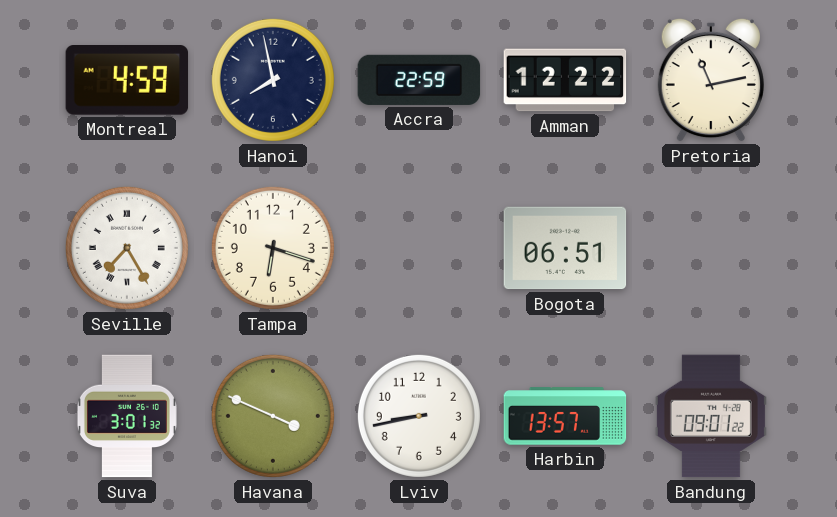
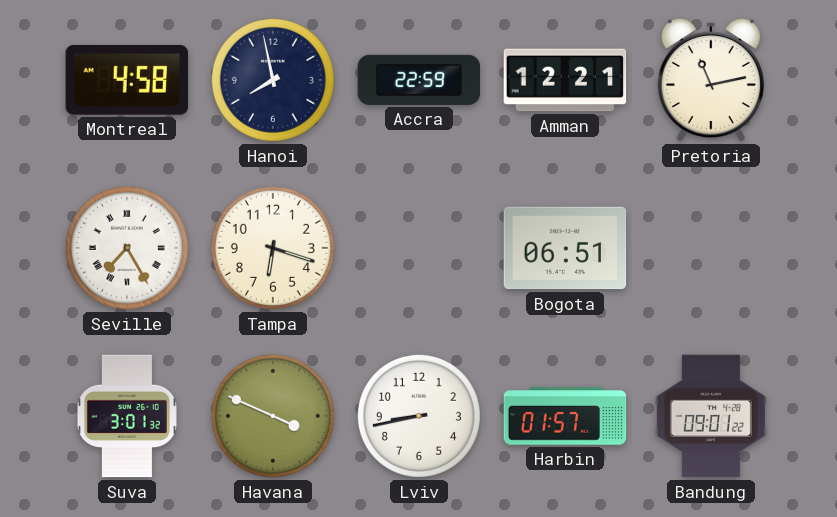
Montreal: 4:59 -> 4:58 (127, 81)
Amman: 12:22 -> 12:21 (565, 80)
Harbin: 13:57 -> 01:57 (565, 416)
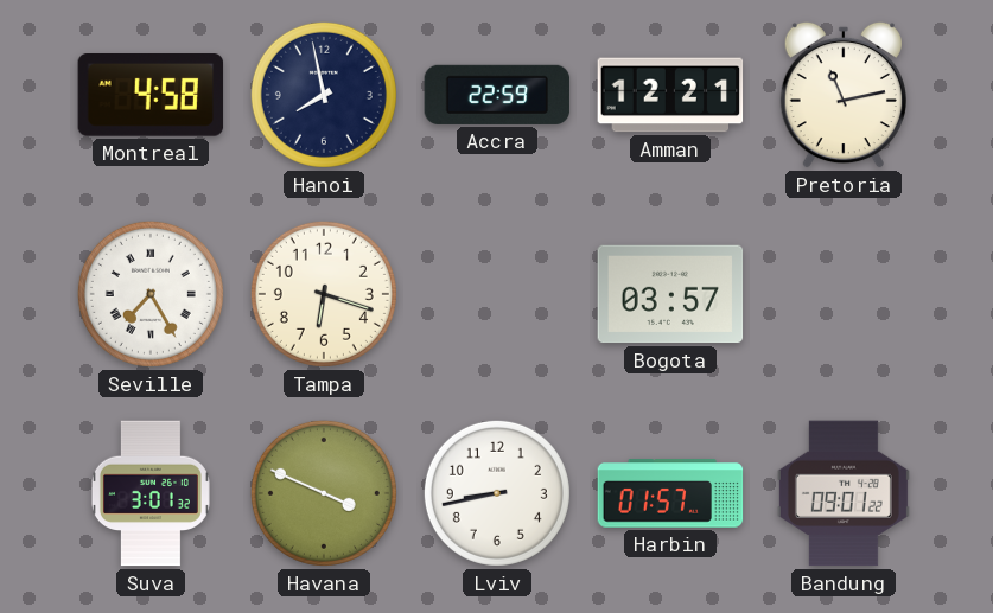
Bogota: 06:51 -> 03:57 (670, 294)
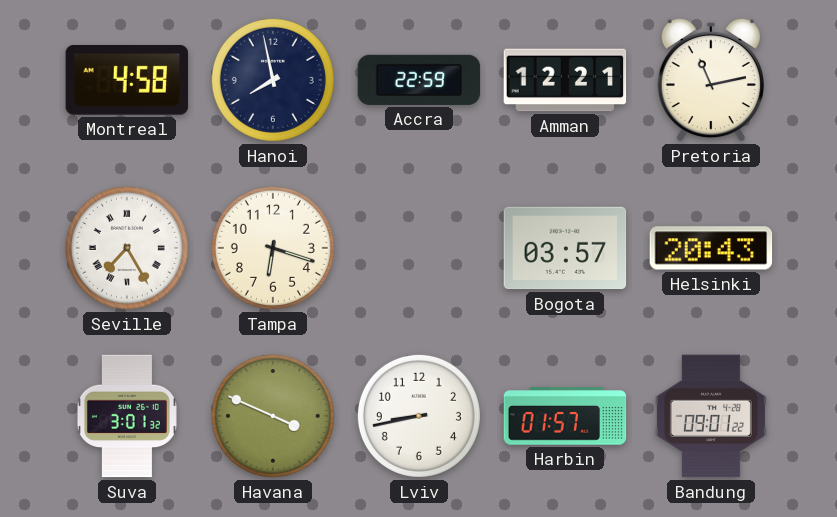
Helsinki: none -> 20:43 (711, 248)
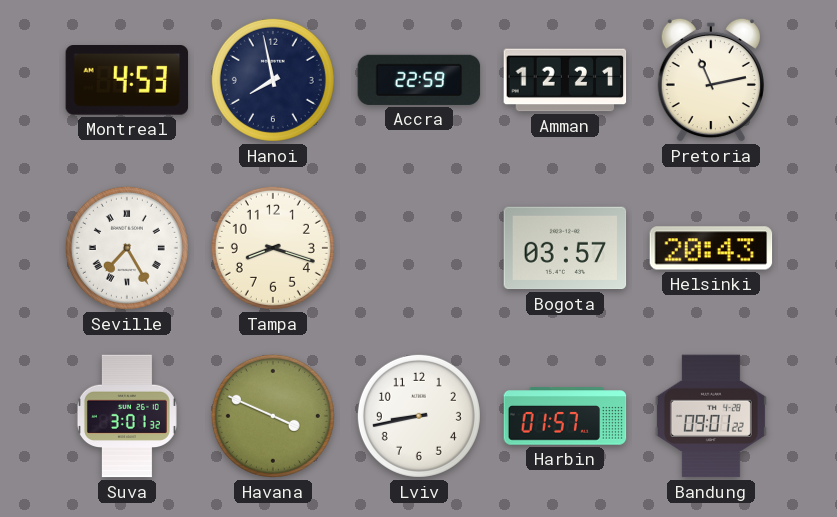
Montreal: 4:58 -> 4:53 (127, 81)
Tampa: 6:18 -> 8:18 (273, 248)
